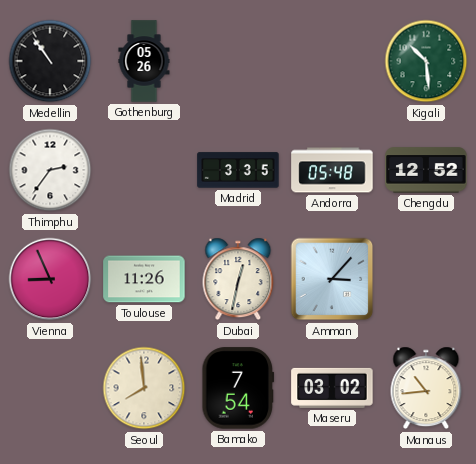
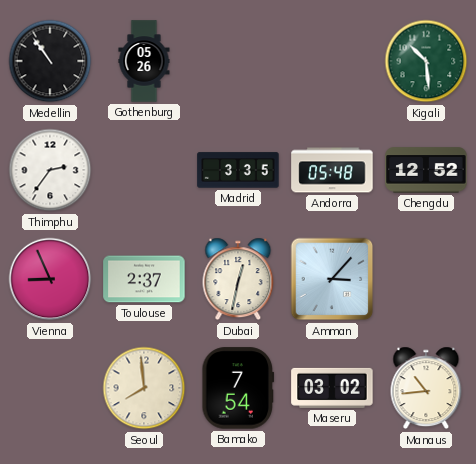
Toulouse: 11:26 -> 2:37 (144, 279)
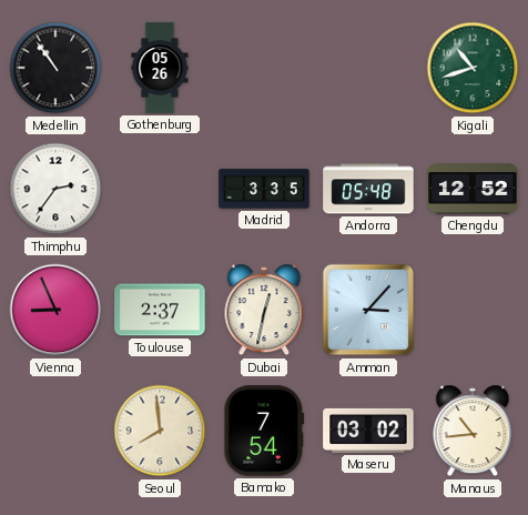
Kigali: 10:29 -> 10:42 (473, 68)
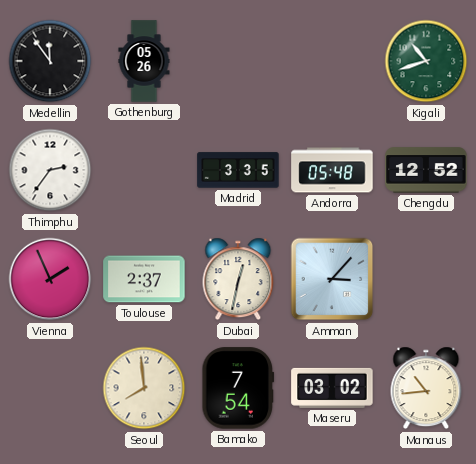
Medellin: 10:54 -> 11:54 (50, 61)
Vienna: 8:56 -> 1:56 (50, 279)
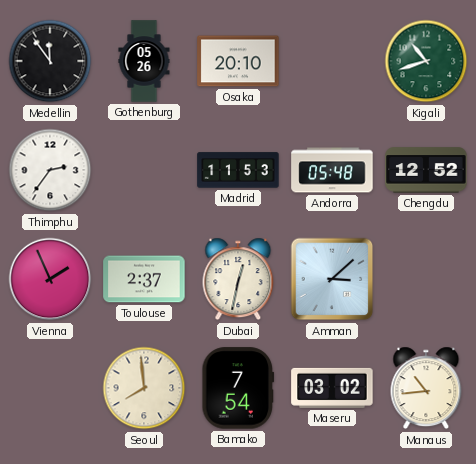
Osaka: none -> 20:10 (238, 61)
Madrid: 3:35 -> 11:53 (238, 170)
Amman: 3:07 -> 3:08 (332, 279)
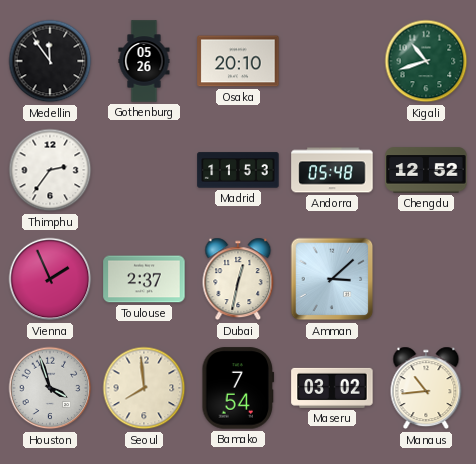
Houston: none -> 3:57 (50, 388)
